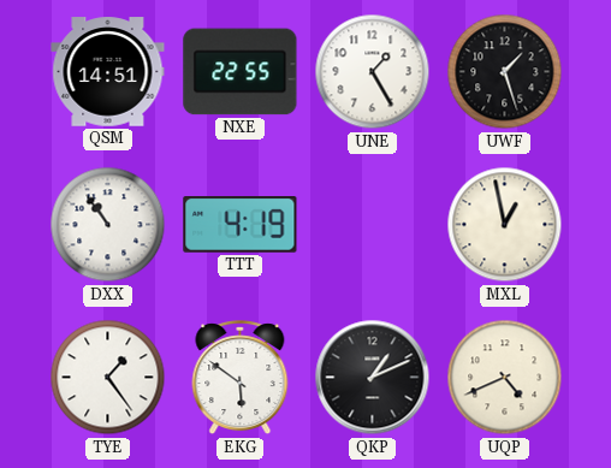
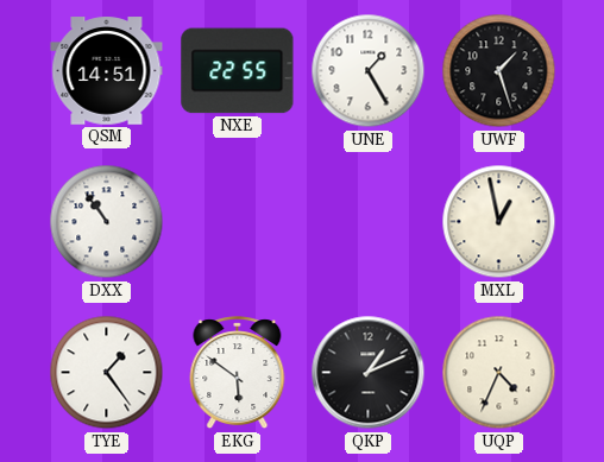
TTT: 4:19 -> none (241, 225)
UQP: 4:41 -> 4:34 (499, 373)
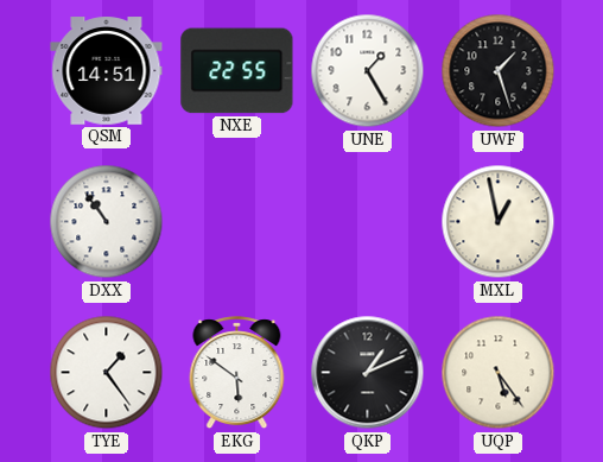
UQP: 4:34 -> 5:24 (499, 373)
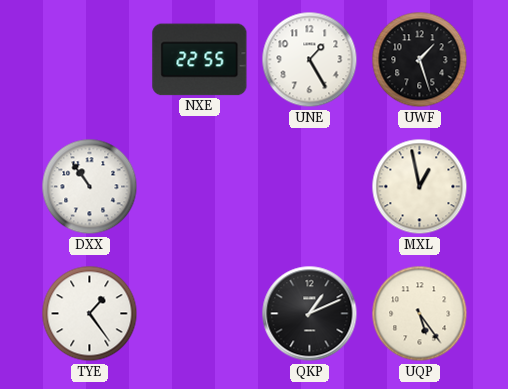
QSM: 14:51 -> none (107, 71)
EKG: 5:51 -> none (237, 373)
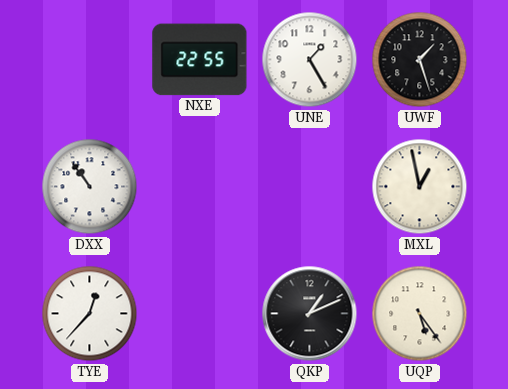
TYE: 1:24 -> 12:37 (90, 314)
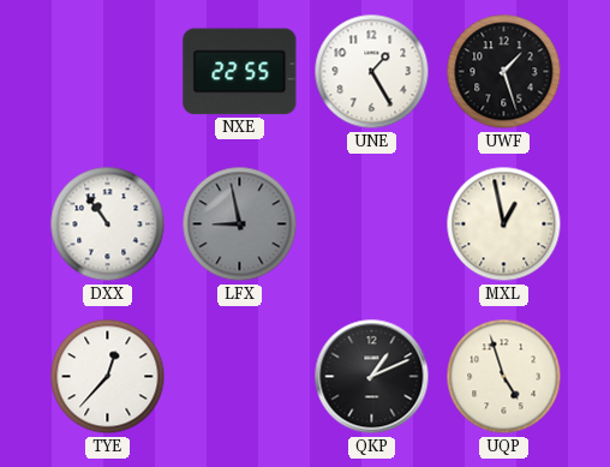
LFX: none -> 8:58 (240, 224)
UQP: 5:24 -> 4:57 (504, 377)
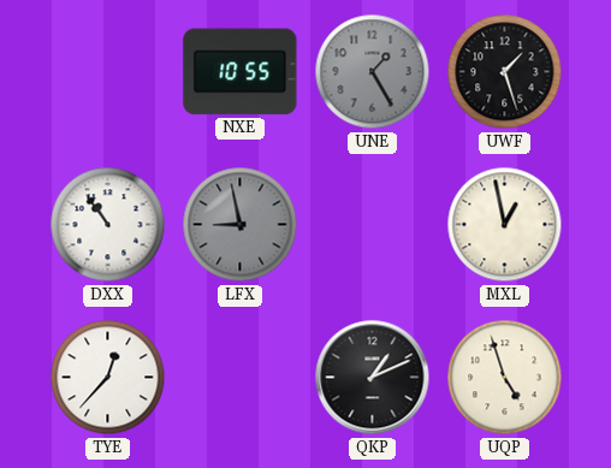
NXE: 22:55 -> 10:55 (241, 72)
UNE dial: white -> grey (373, 72)
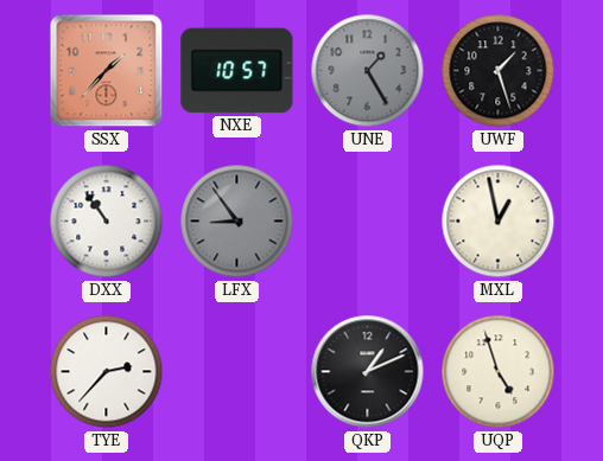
SSX: none -> 1:37 (107, 71)
NXE: 10:55 -> 10:57 (237, 71)
LFX: 8:58 -> 8:54 (237, 222)
TYE: 12:37 -> 2:37 (107, 372)
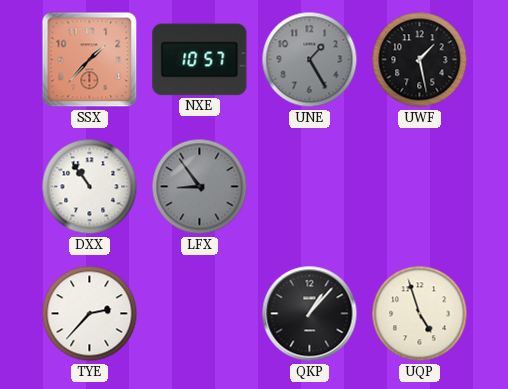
UWF: 1:27 -> 1:28 (420, 60)
MXL: 12:58 -> none (499, 222)
QKP: 1:11 -> 1:07 (310, 314)
